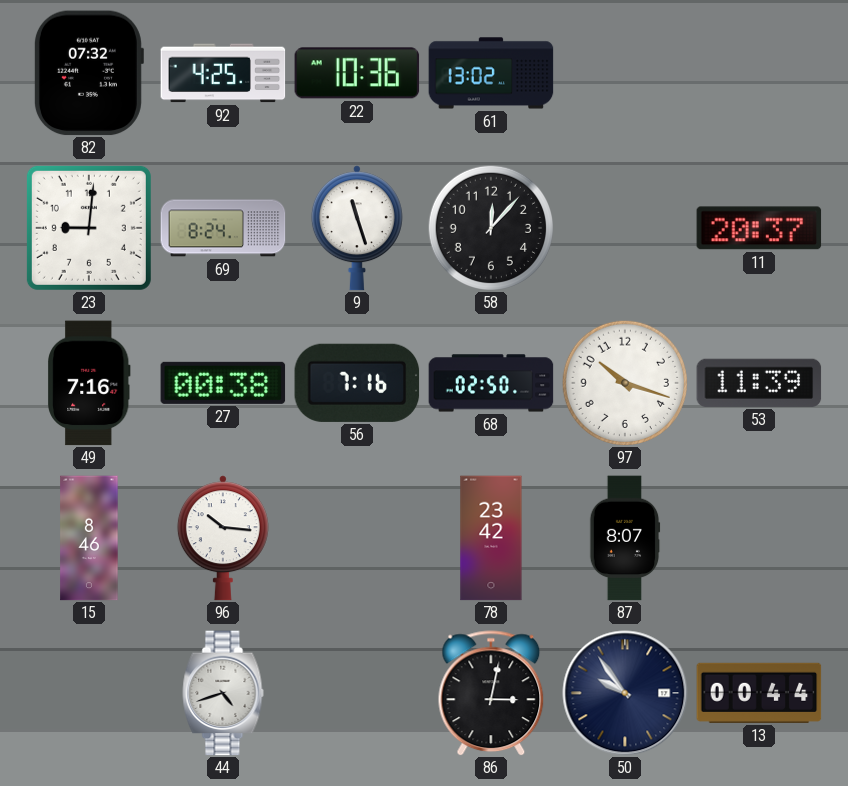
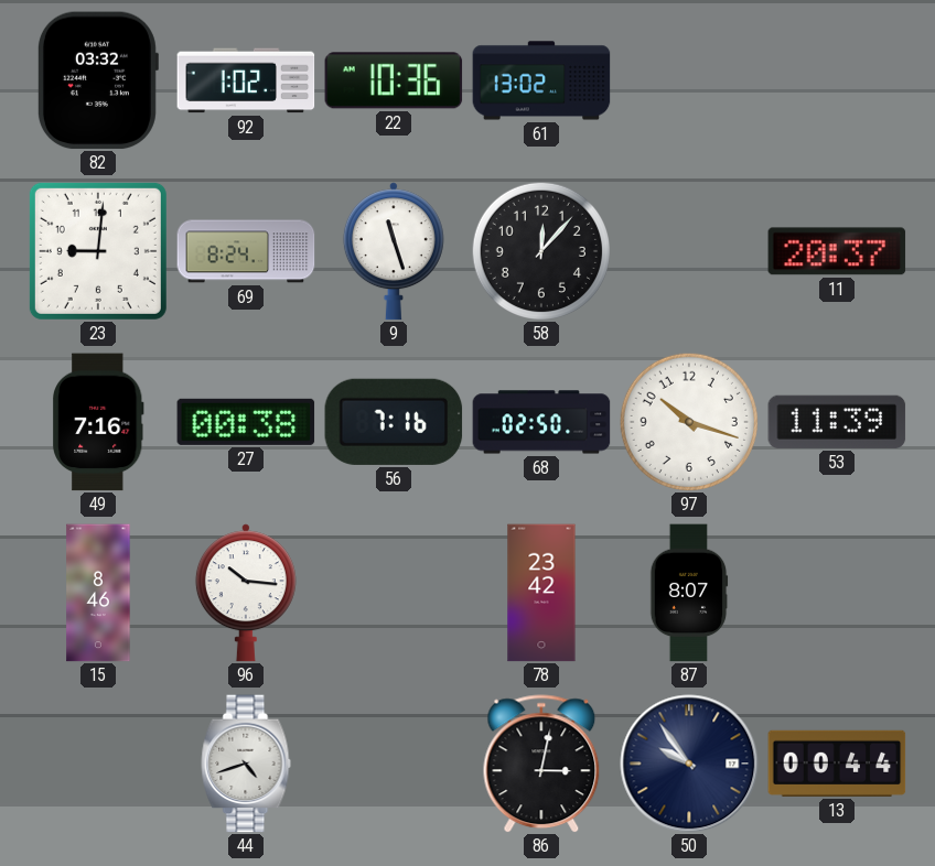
82: 07:32 -> 03:32 (97, 80)
92: 4:25 -> 1:02 (246, 80)
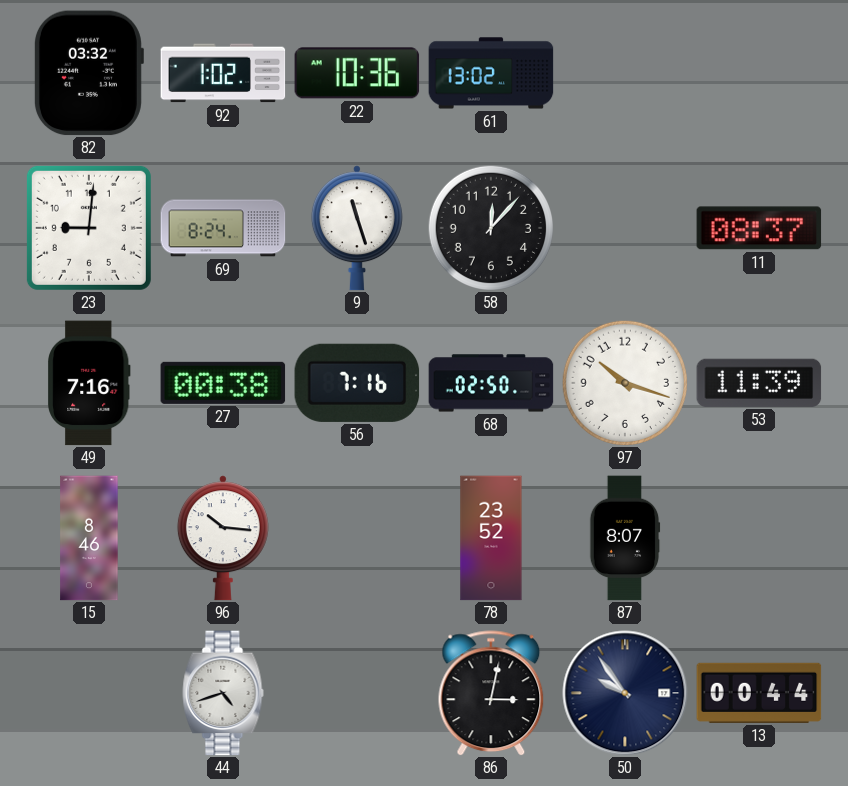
11: 20:37 -> 08:37 (759, 228)
78: 23:42 -> 23:52 (491, 538)
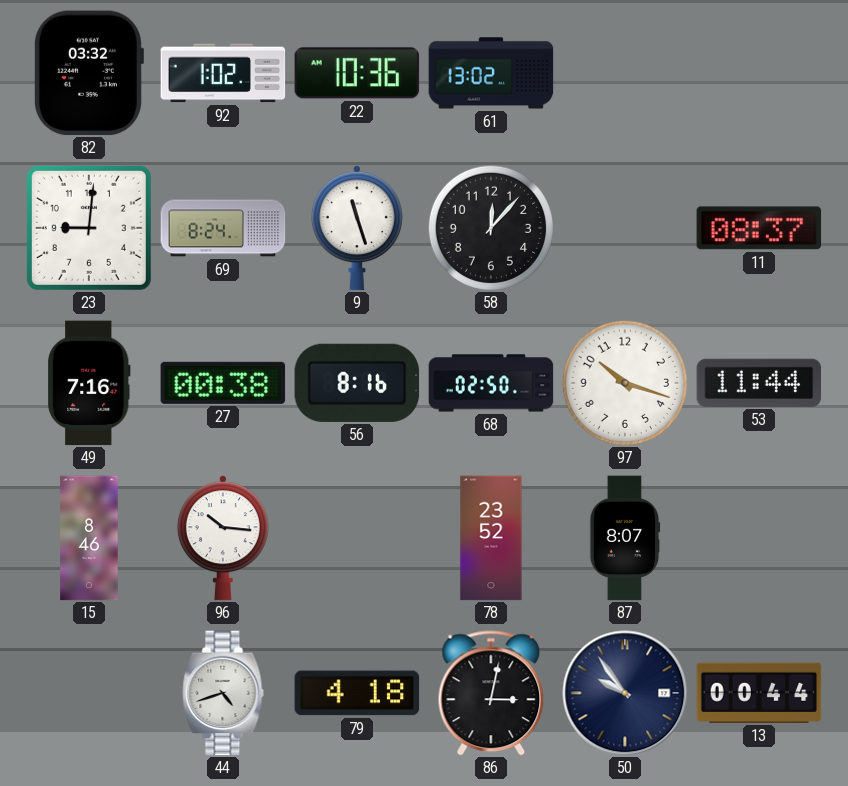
56: 7:16 -> 8:16 (357, 383)
53: 11:39 -> 11:44 (759, 383)
79: none -> 4:18 (357, 693)
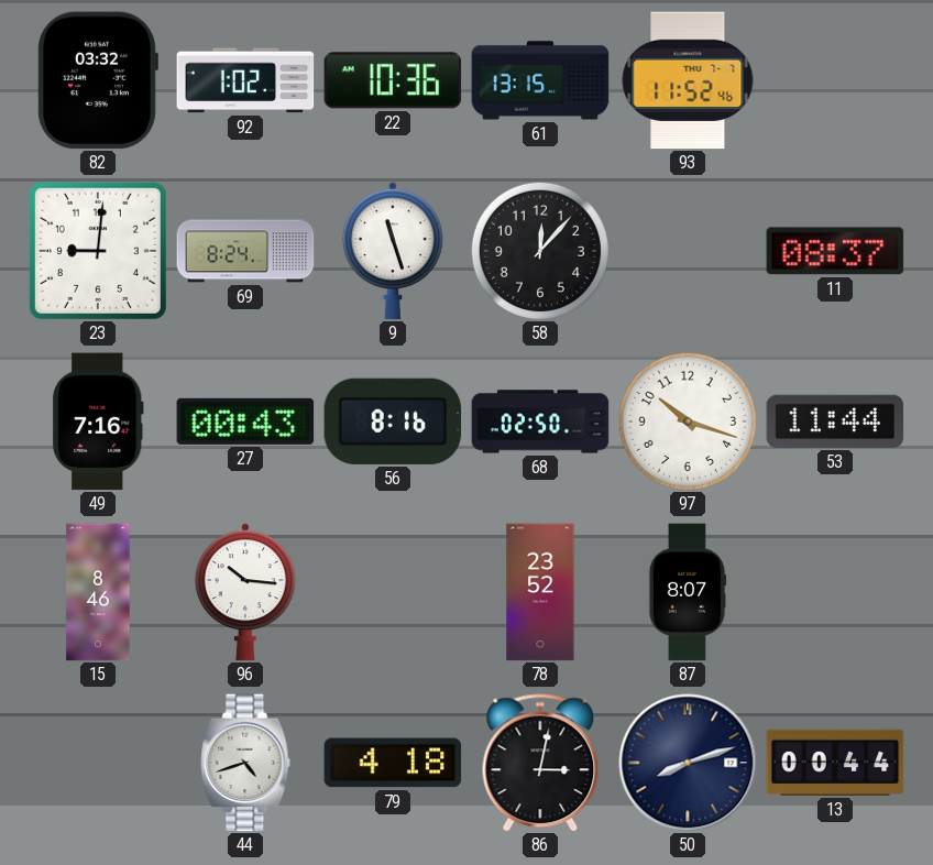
61: 13:02 -> 13:15 (540, 80)
93: none -> 11:52 (688, 80)
27: 00:38 -> 00:43 (245, 421)
50: 9:54 -> 8:12 (688, 763)
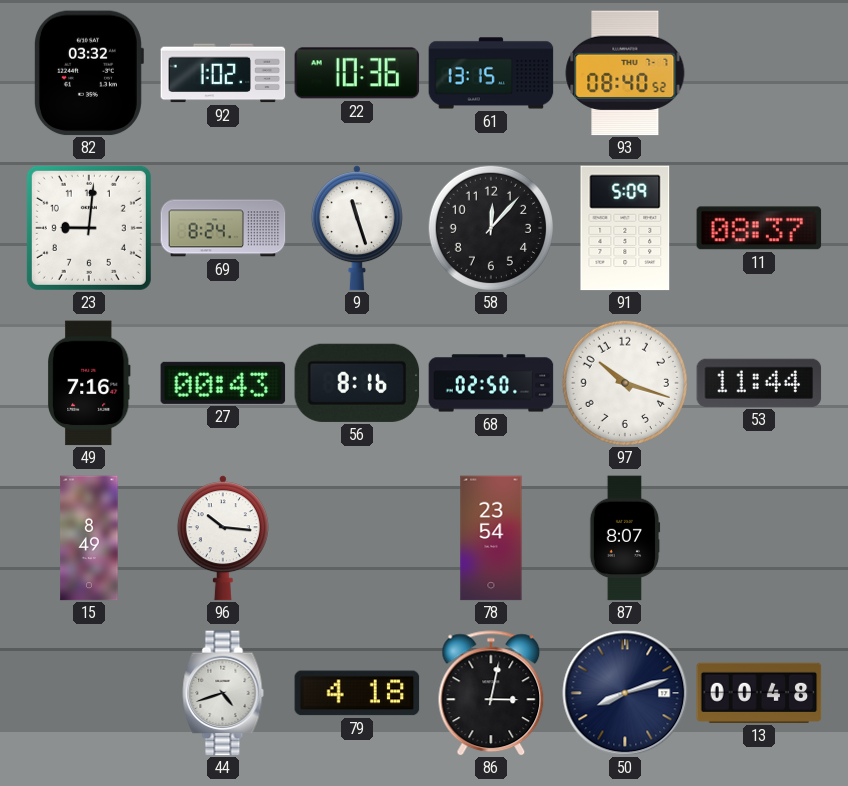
93: 11:52 -> 08:40 (625, 73)
91: none -> 5:09 (625, 228)
15: 8:46 -> 8:49 (89, 538)
78: 23:52 -> 23:54 (491, 538)
13: 00:44 -> 00:48 (759, 693)
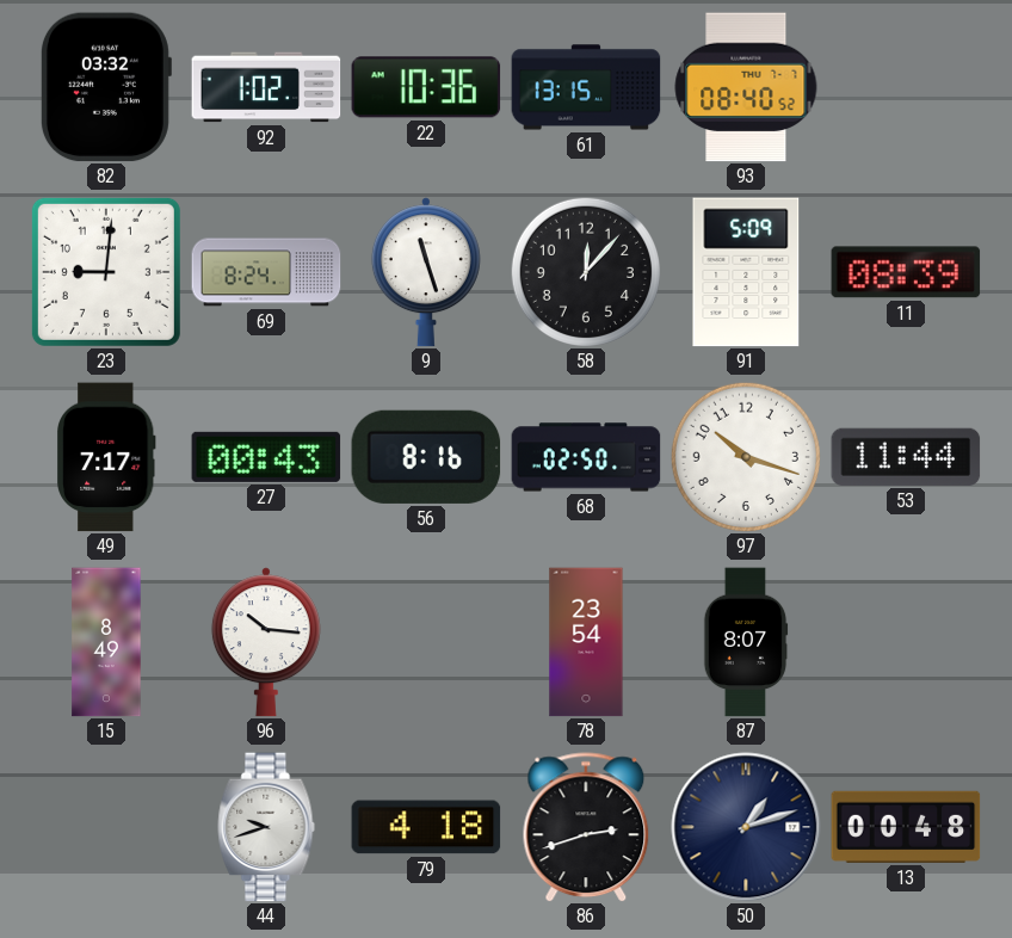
11: 08:37 -> 08:39 (906, 272)
49: 7:16 -> 7:17 (107, 457)
44: 4:42 -> 9:42 (266, 827)
86: 3:02 -> 2:42 (586, 827)
50: 8:12 -> 1:12 (746, 827)
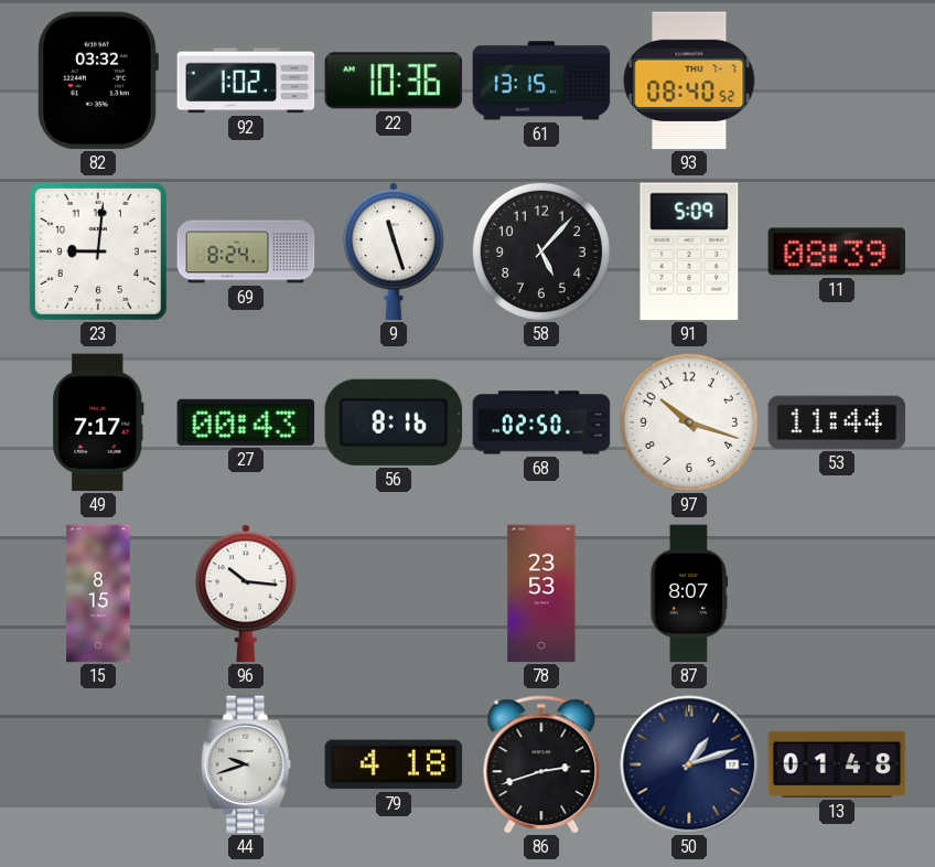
58: 12:07 -> 5:07 (541, 251)
15: 8:49 -> 8:15 (98, 593)
78: 23:54 -> 23:53 (541, 593)
13: 00:48 -> 01:48 (837, 764)
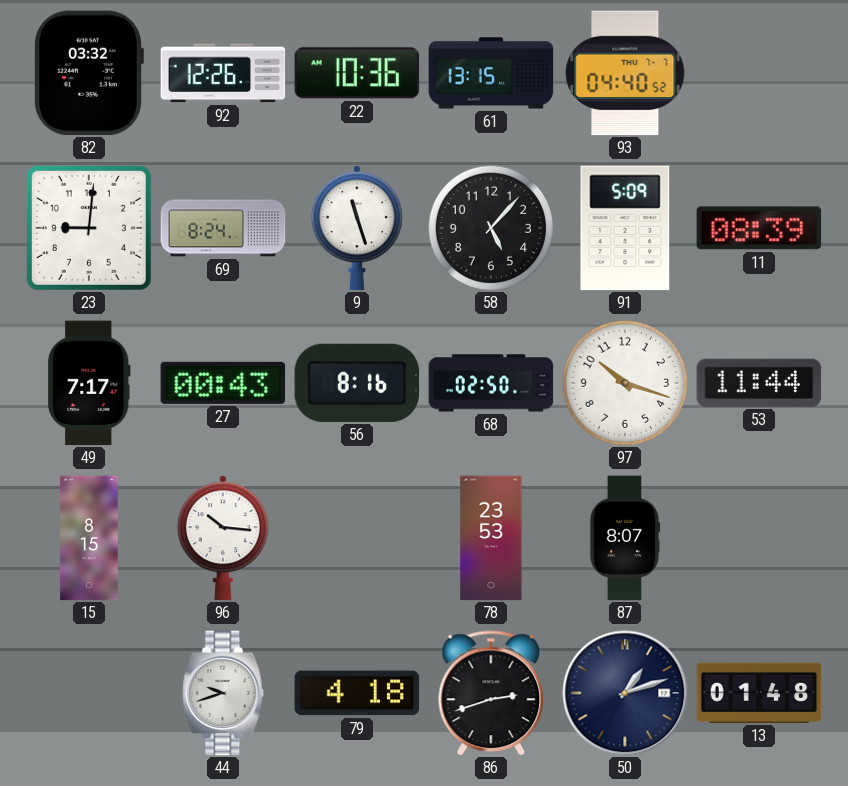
92: 1:02 -> 12:26 (223, 73)
93: 08:40 -> 04:40 (625, 73)
